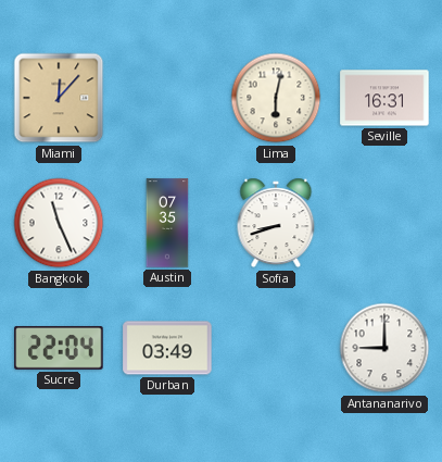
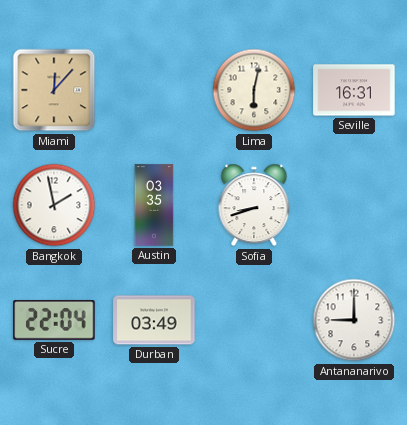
Bangkok: 11:26 -> 1:58 (54, 205)
Austin: 07:35 -> 03:35 (154, 205)
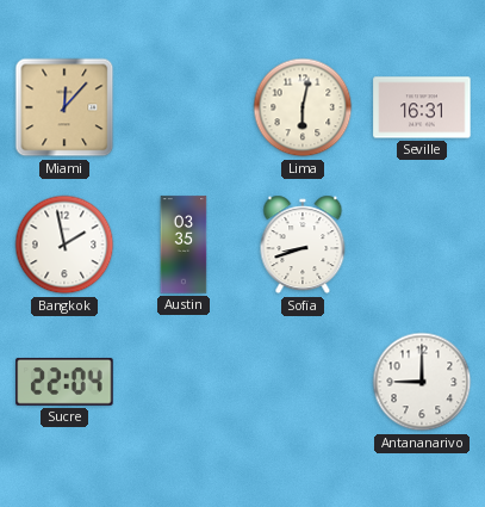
Durban: 03:49 -> none (154, 320)
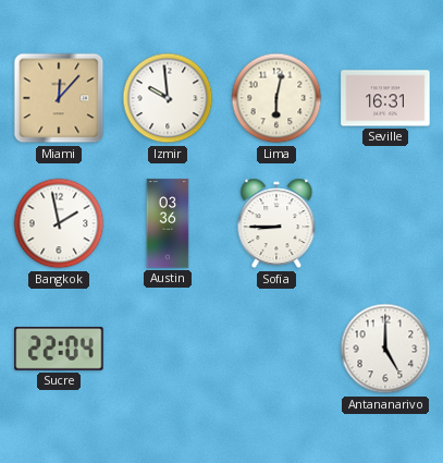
Izmir: none -> 9:59 (168, 98)
Austin: 03:35 -> 03:36 (168, 223)
Sofia: 8:42 -> 8:45 (276, 223)
Antananarivo: 9:00 -> 5:00 (385, 349)
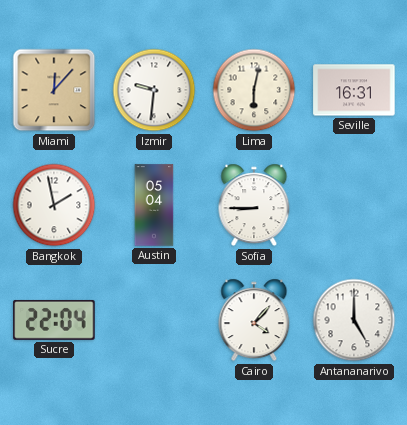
Izmir: 9:59 -> 9:31 (154, 90)
Austin: 03:36 -> 05:04 (154, 205)
Cairo: none -> 4:07 (254, 320)
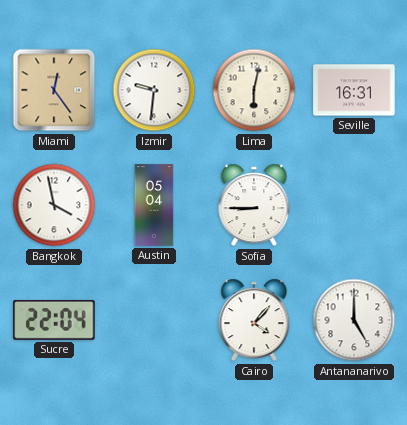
Miami: 12:07 -> 12:24 (54, 90)
Bangkok: 1:58 -> 3:58 (54, 205)
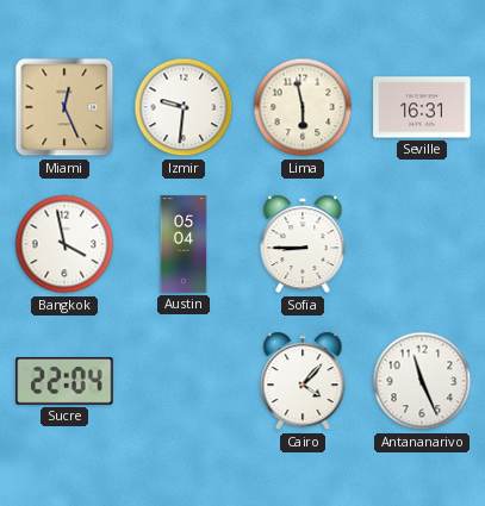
Miami: 12:24 -> 12:26 (64, 107)
Lima: 6:02 -> 5:58 (303, 107)
Antananarivo: 5:00 -> 11:26 (422, 381)
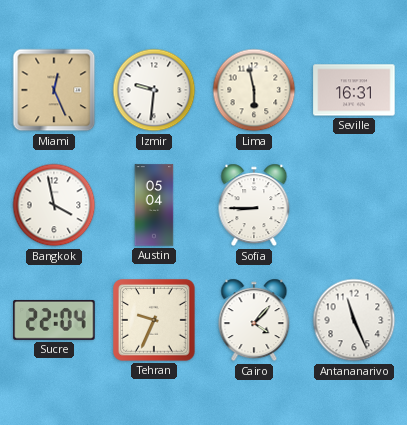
Tehran: none -> 9:34 (154, 320)
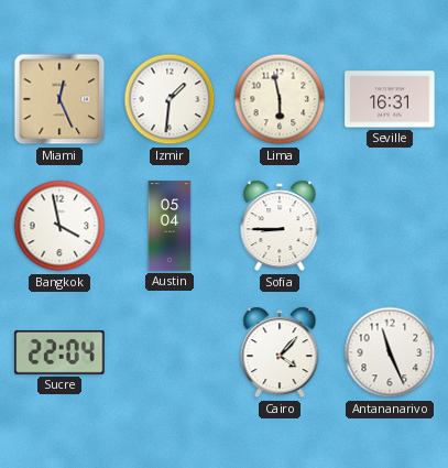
Izmir: 9:31 -> 1:31 (170, 99)
Tehran: 9:34 -> none (154, 320)
